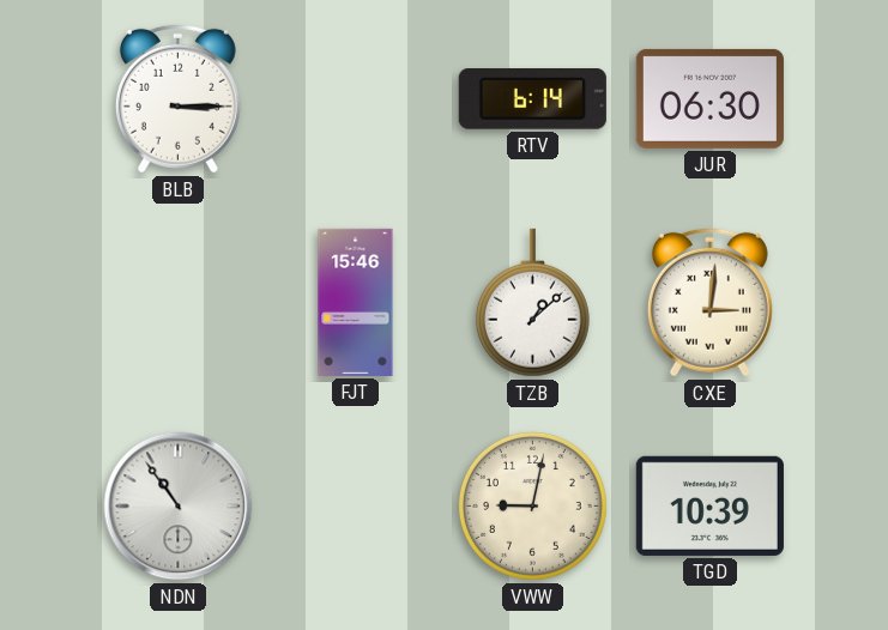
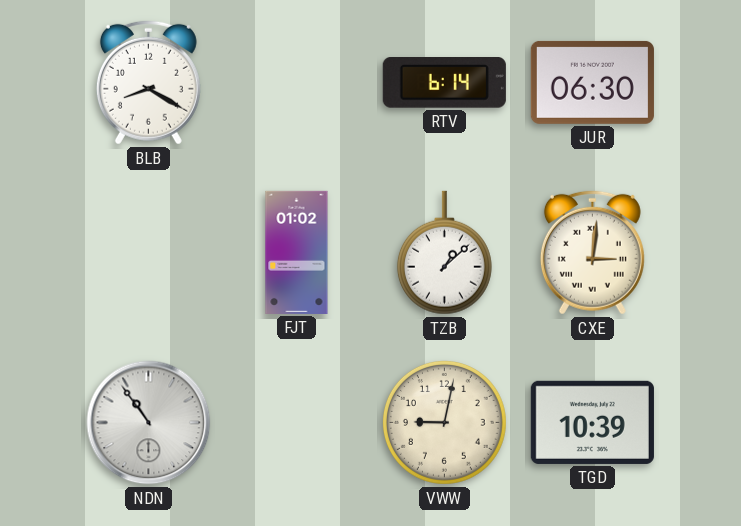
BLB: 3:15 -> 8:20 (148, 82)
FJT: 15:46 -> 01:02 (297, 252)
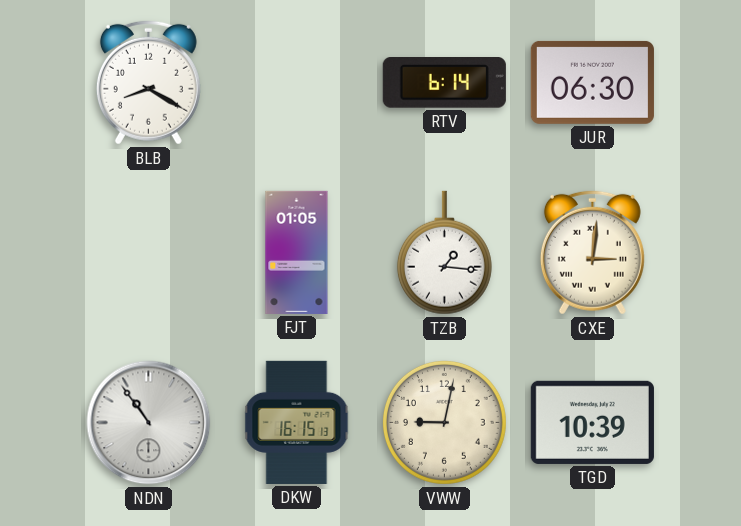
FJT: 01:02 -> 01:05 (297, 252)
TZB: 1:08 -> 1:16 (444, 253)
DKW: none -> 16:15 (297, 422)
